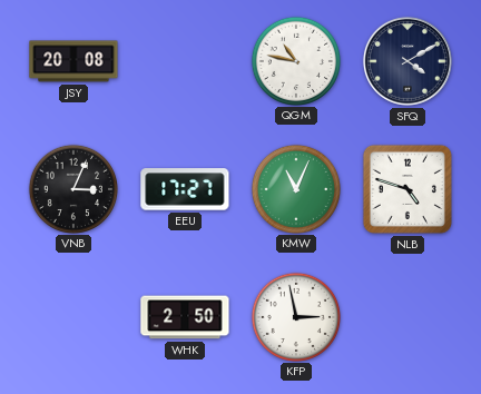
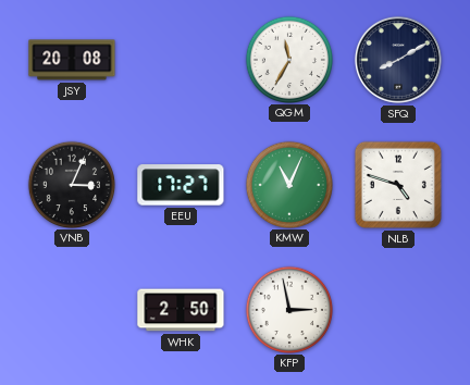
QGM: 10:47 -> 11:35 (288, 59)
SFQ: 4:10 -> 8:10 (398, 60)
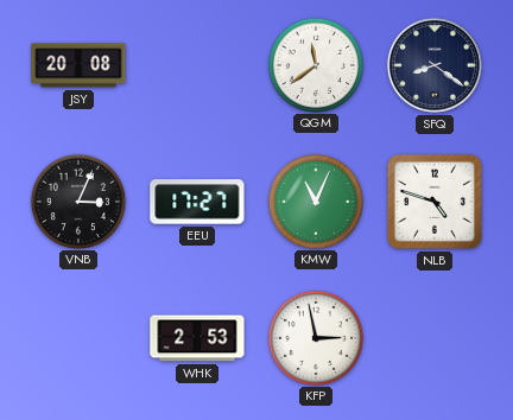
QGM: 11:35 -> 11:39 (315, 64)
SFQ: 8:10 -> 8:21 (435, 65)
WHK: 2:50 -> 2:53 (197, 338)
